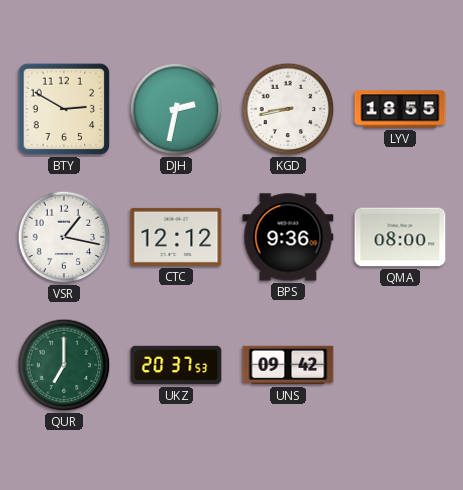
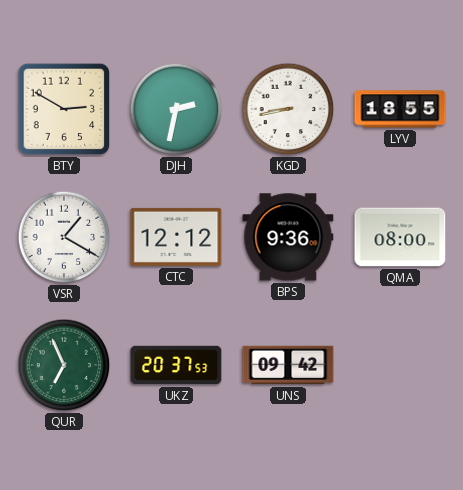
VSR: 1:17 -> 1:20 (64, 237)
QUR: 7:00 -> 6:56 (64, 365)
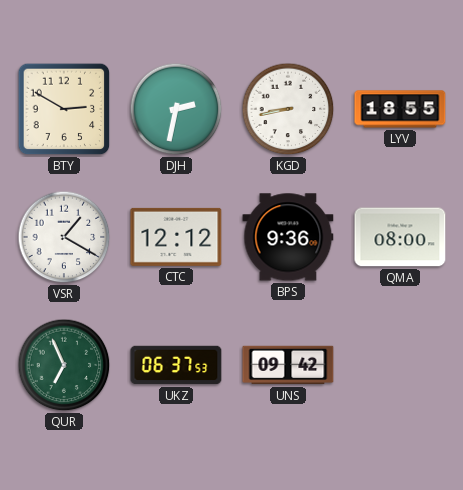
UKZ: 20:37 -> 06:37 (176, 365)
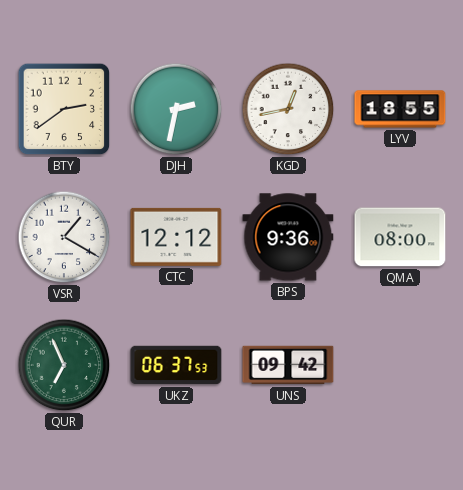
BTY: 2:50 -> 2:39 (64, 109)
KGD: 8:43 -> 12:43 (288, 109)
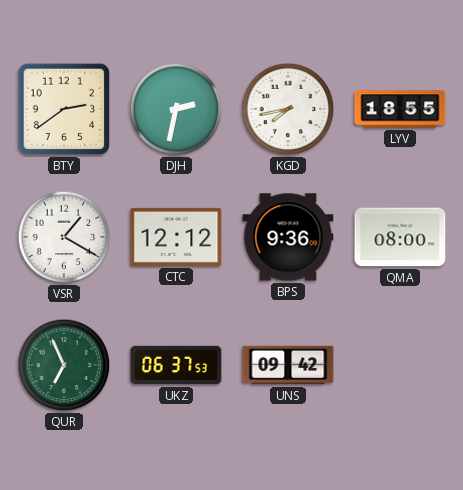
KGD: 12:43 -> 7:43 (288, 109)
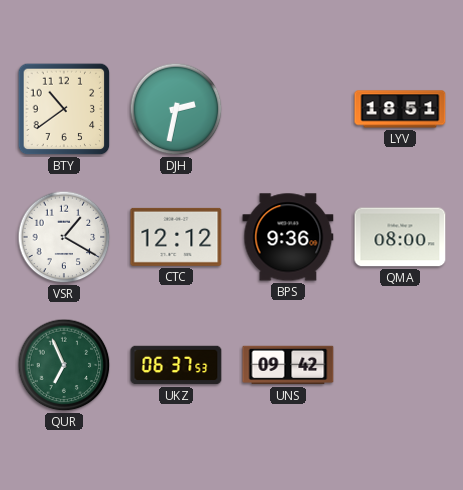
BTY: 2:39 -> 10:39 (64, 109)
KGD: 7:43 -> none (288, 109)
LYV: 18:55 -> 18:51 (400, 109)
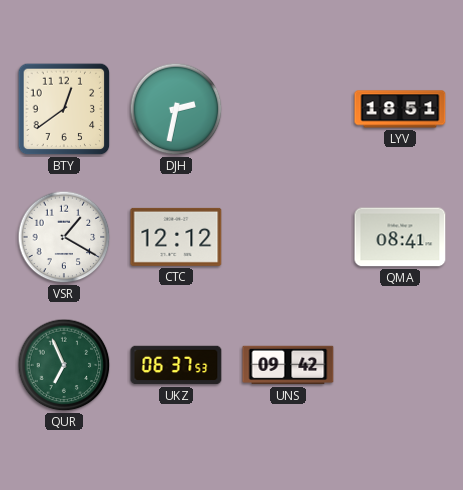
BTY: 10:39 -> 12:39 (64, 109)
BPS: 9:36 -> none (288, 237)
QMA: 08:00 -> 08:41 (400, 237)
